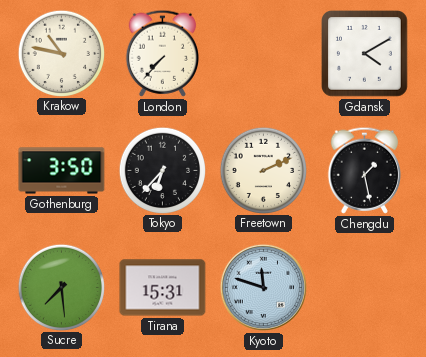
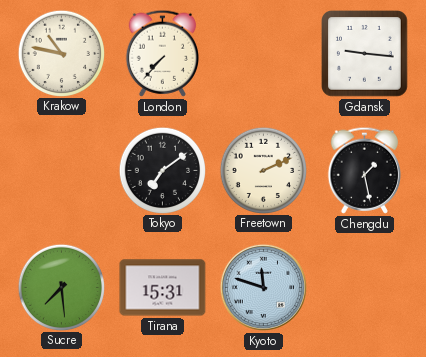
Gdansk: 4:10 -> 9:16 (365, 54)
Gothenburg: 3:50 -> none (62, 171)
Tokyo: 6:37 -> 7:09 (162, 170)
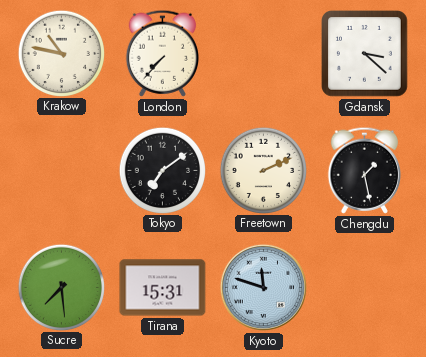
Gdansk: 9:16 -> 3:22 (365, 54)
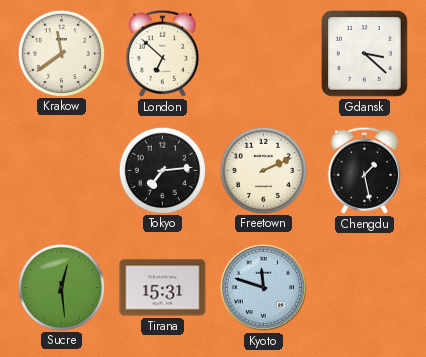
Krakow: 10:47 -> 11:39 (61, 53)
London: 7:37 -> 6:52 (162, 53)
Tokyo: 7:09 -> 7:14 (162, 170)
Sucre: 7:29 -> 12:29 (61, 287)
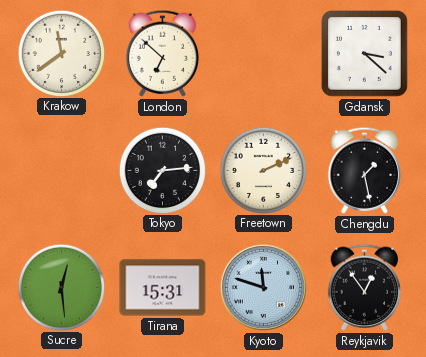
Reykjavik: none -> 12:54 (364, 287)
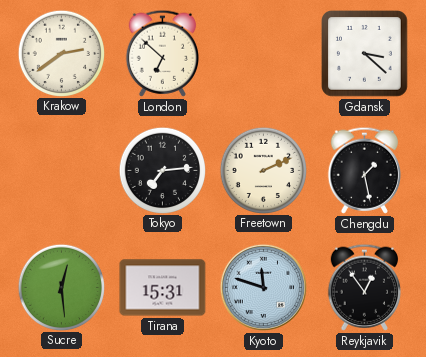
Krakow: 11:39 -> 2:39 (61, 53)
